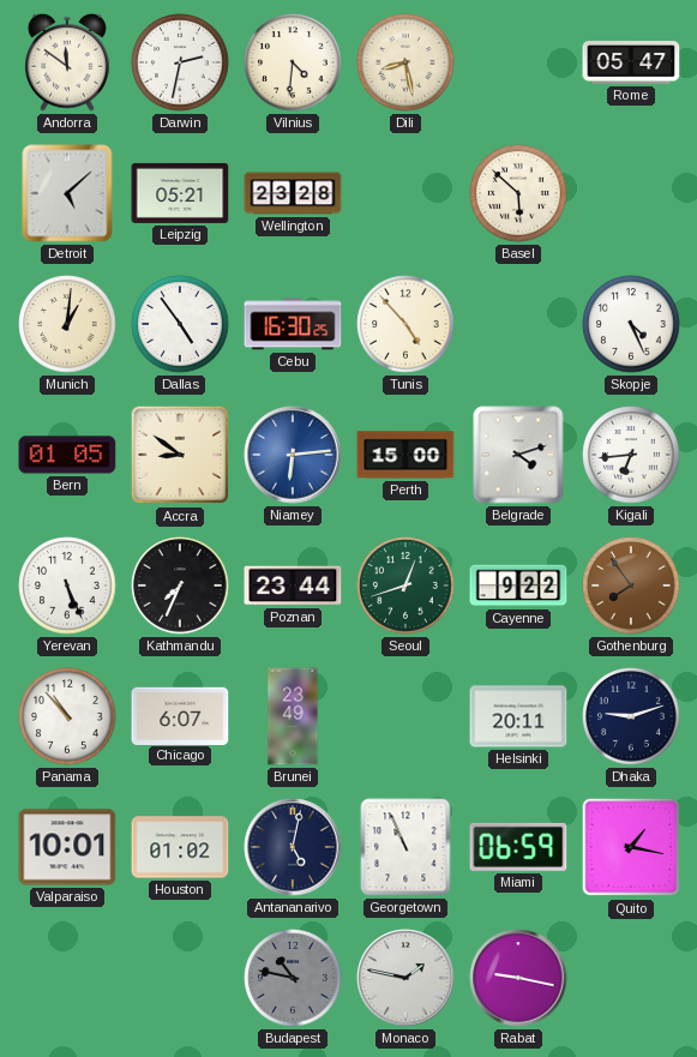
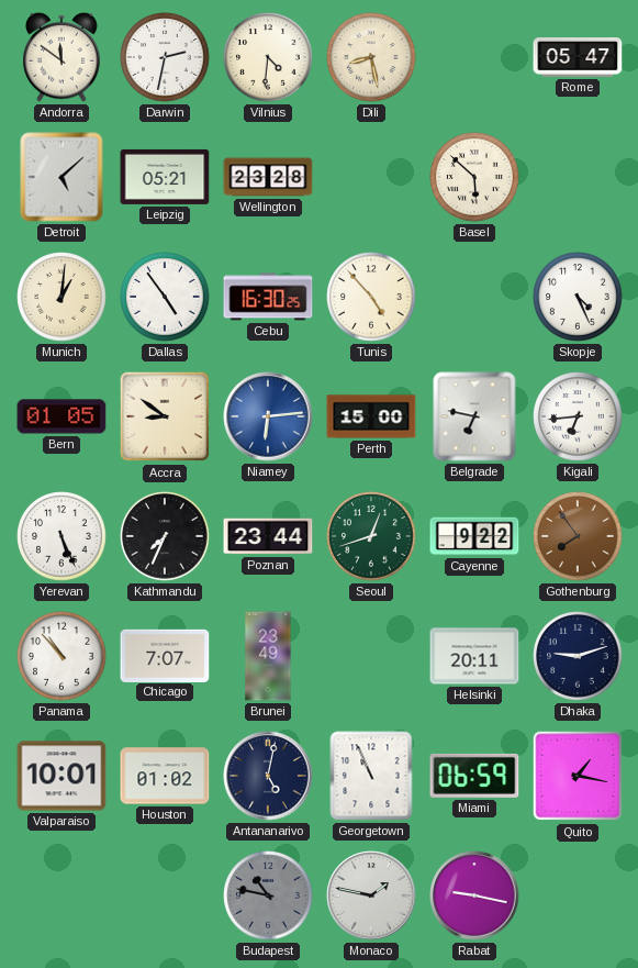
Belgrade: 4:12 -> 6:47 (474, 416)
Chicago: 6:07 -> 7:07 (165, 655)
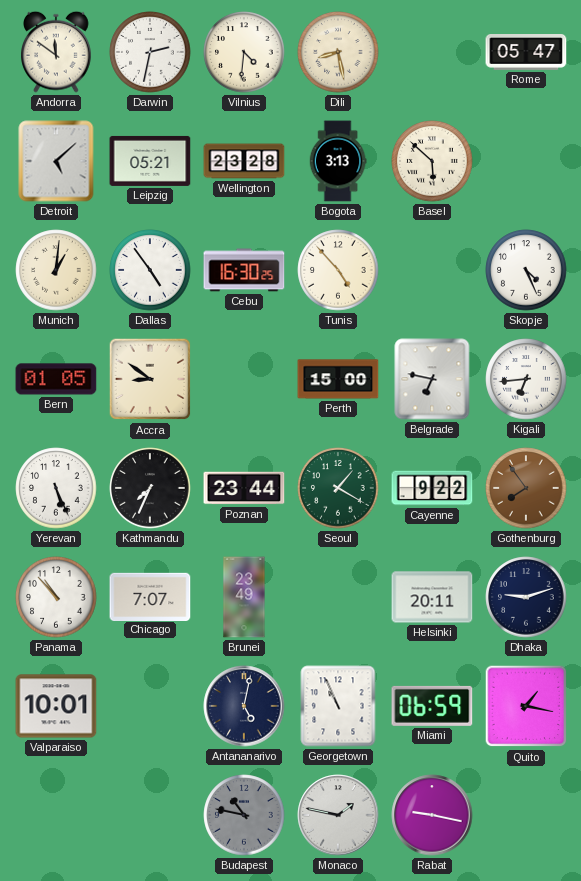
Bogota: none -> 3:13 (338, 161)
Niamey: 6:14 -> none (268, 416)
Seoul: 12:42 -> 1:20 (338, 488)
Houston: 01:02 -> none (165, 776)
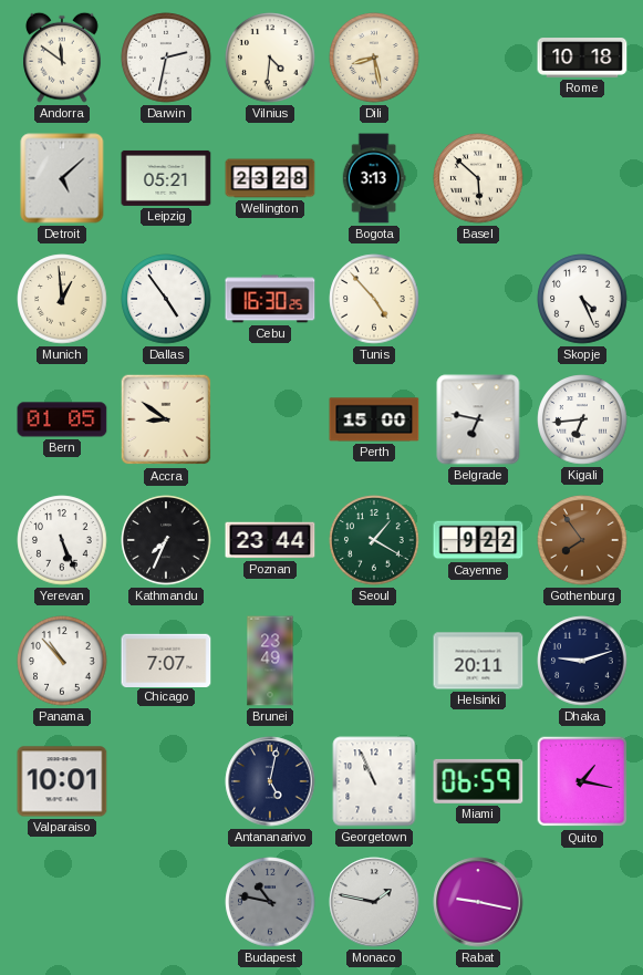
Rome: 05:47 -> 10:18 (582, 59)
Munich: 1:01 -> 12:59 (62, 299)
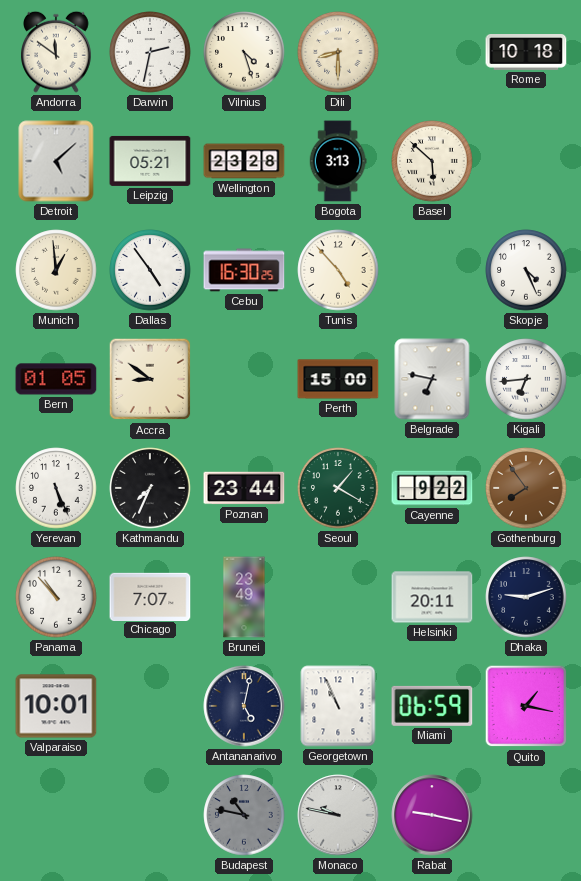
Vilnius: 4:31 -> 4:27 (244, 52)
Dili: 8:28 -> 8:30 (338, 52)
Monaco: 1:47 -> 9:47 (338, 815)
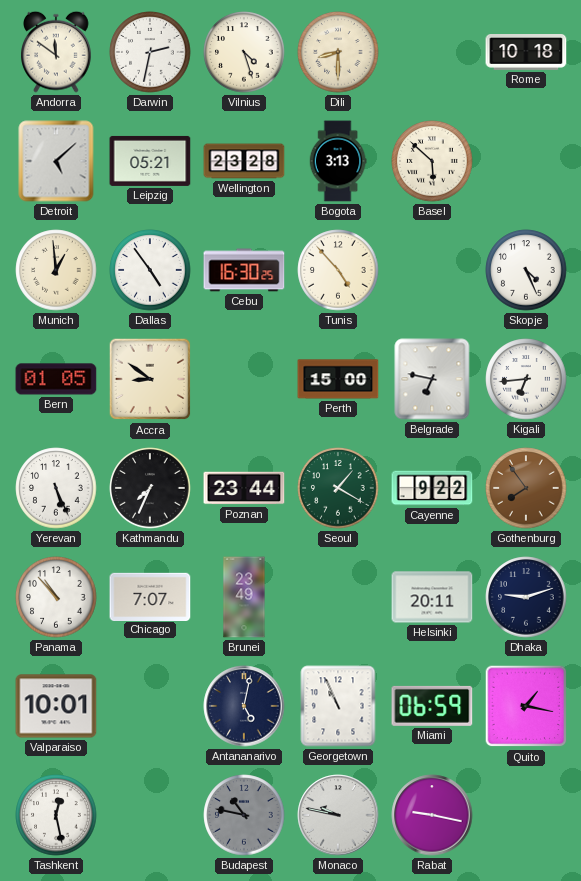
Tashkent: none -> 12:28 (56, 815)
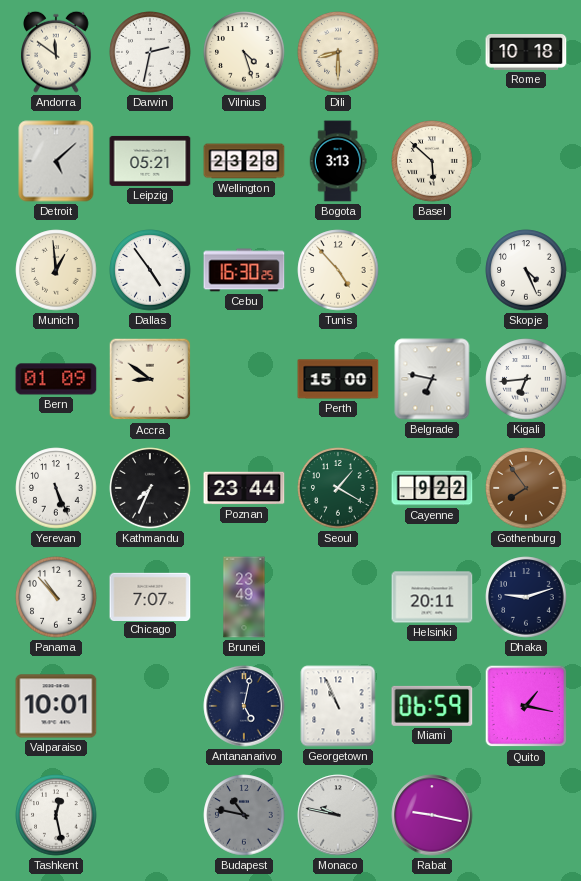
Bern: 01:05 -> 01:09 (56, 379)
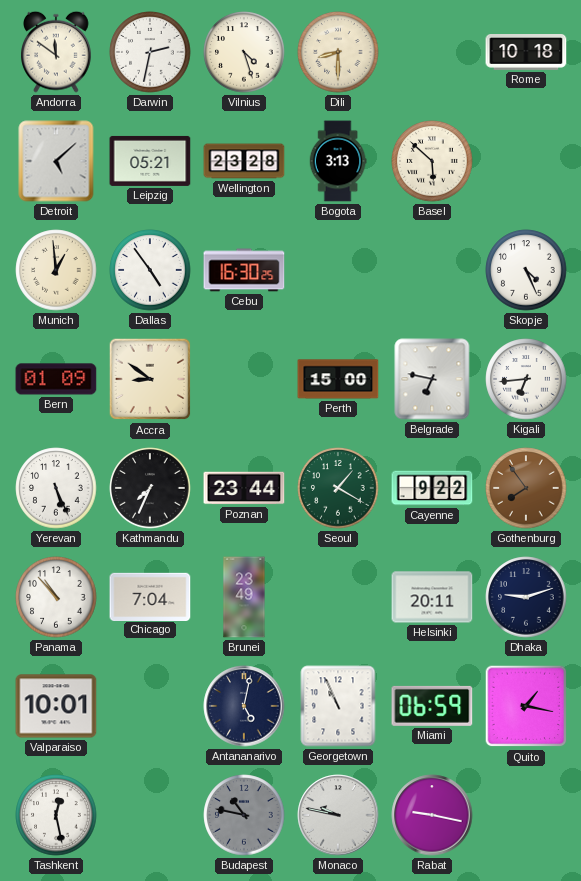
Tunis: 4:53 -> none (338, 270)
Chicago: 7:07 -> 7:04 (150, 596)
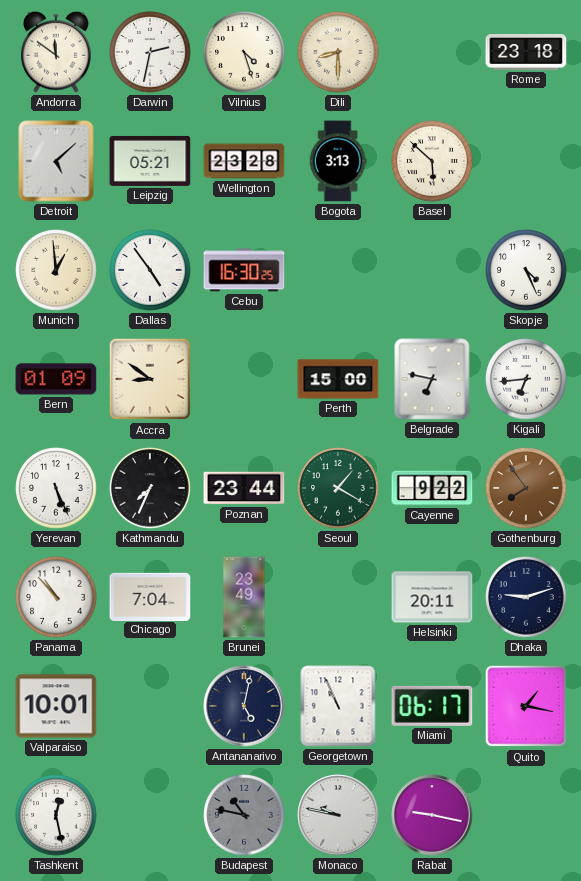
Rome: 10:18 -> 23:18 (526, 53)
Miami: 06:59 -> 06:17 (432, 706)
